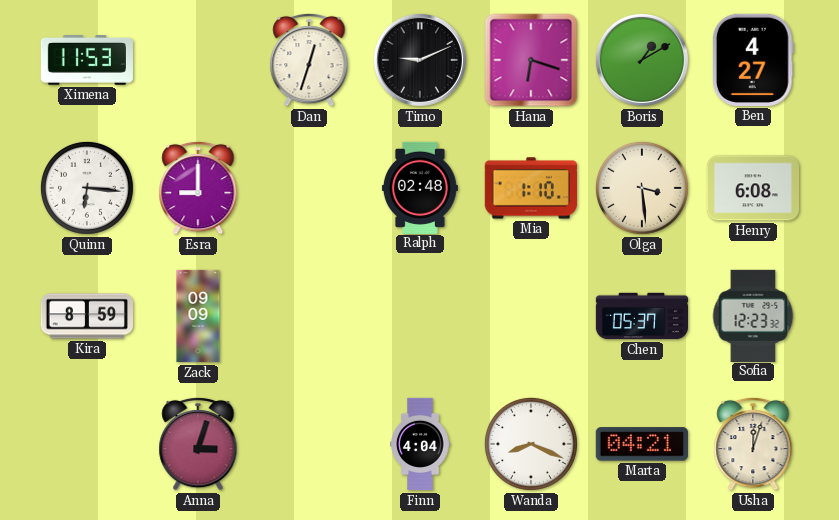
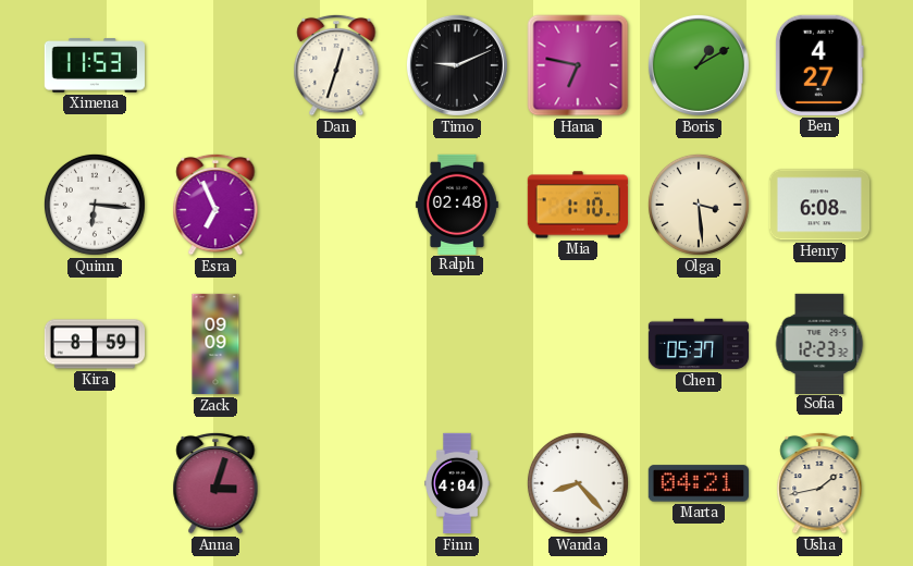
Hana: 6:18 -> 6:47 (578, 65)
Esra: 9:00 -> 6:56 (215, 205)
Wanda: 8:19 -> 8:23 (578, 483)
Usha: 12:03 -> 1:43 (819, 483)
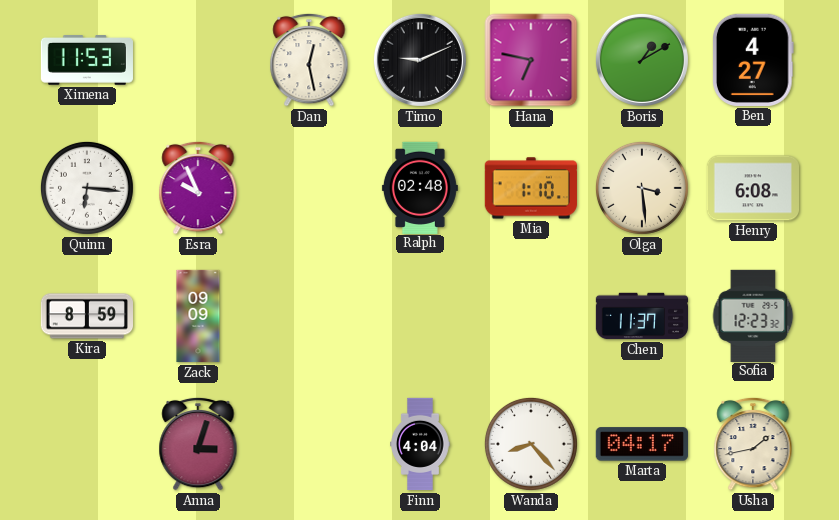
Dan: 12:33 -> 12:28 (309, 60)
Esra: 6:56 -> 9:56 (198, 188)
Chen: 05:37 -> 11:37 (642, 316)
Marta: 04:21 -> 04:17 (642, 444)
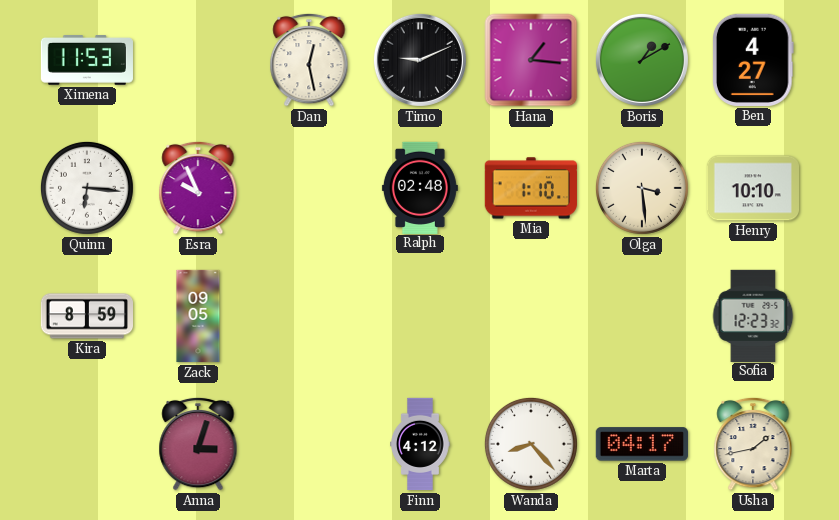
Hana: 6:47 -> 1:16 (531, 60)
Henry: 6:08 -> 10:10 (752, 188)
Zack: 09:09 -> 09:05 (198, 316)
Chen: 11:37 -> none (642, 316)
Finn: 4:04 -> 4:12 (420, 444)
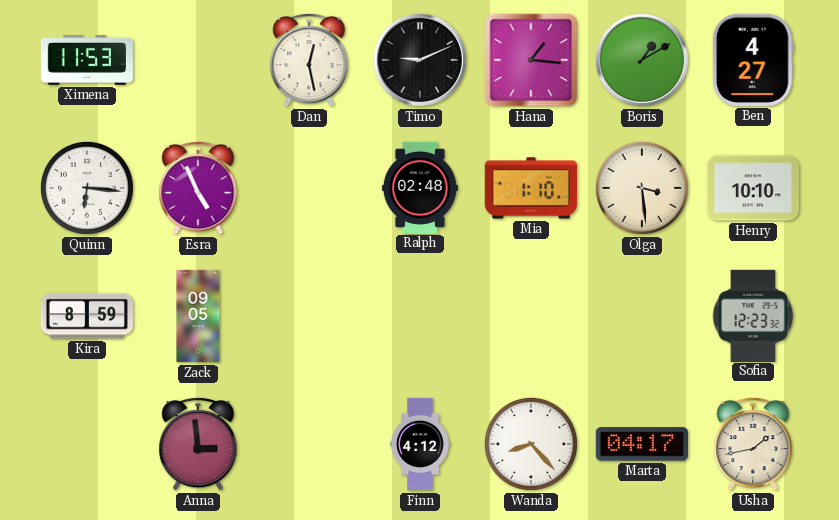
Esra: 9:56 -> 4:56 (198, 188)
Anna: 3:03 -> 2:59 (198, 444)
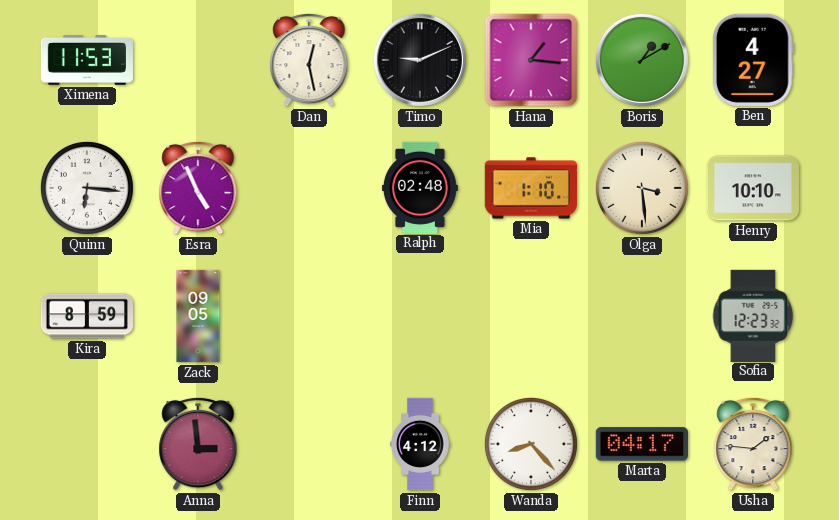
Usha: 1:43 -> 1:46 (753, 444)
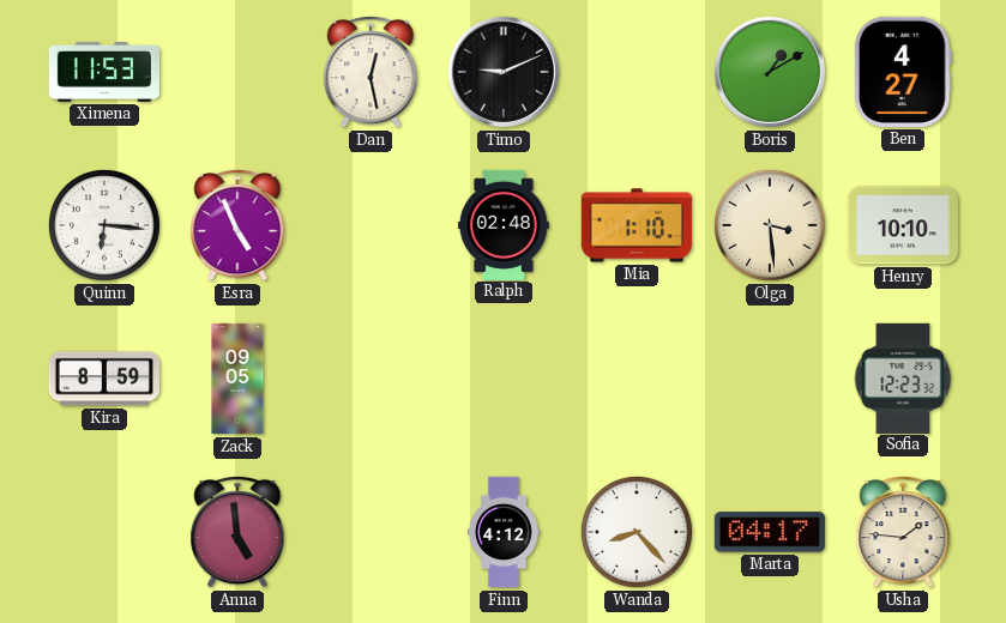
Hana: 1:16 -> none (531, 60)
Anna: 2:59 -> 4:59 (237, 532)
